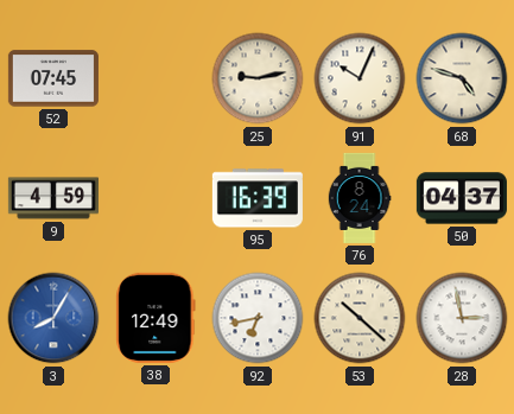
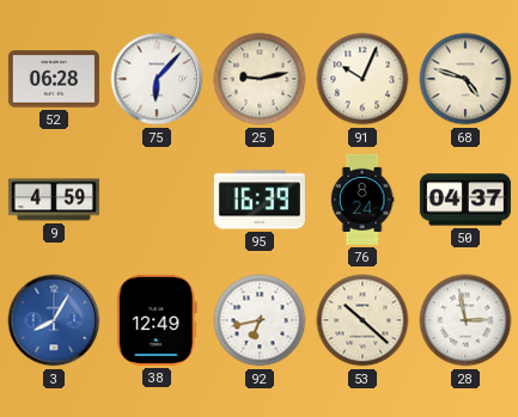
52: 07:45 -> 06:28 (54, 79)
75: none -> 6:07 (157, 79)
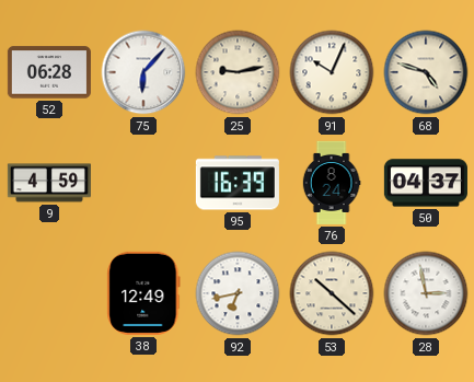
3: 8:05 -> none (54, 320)
